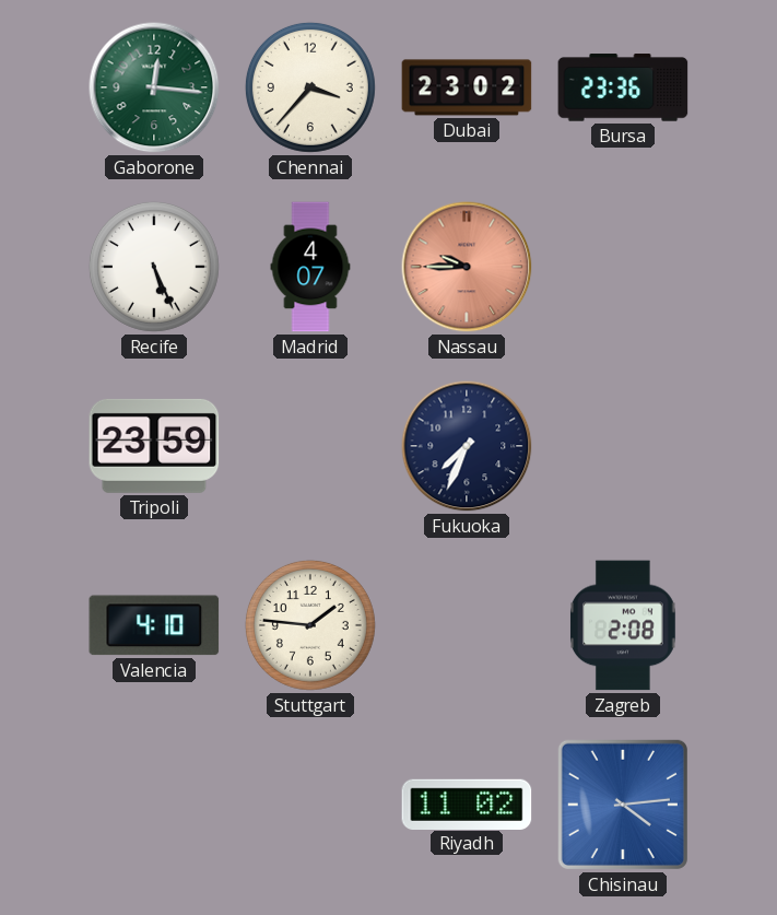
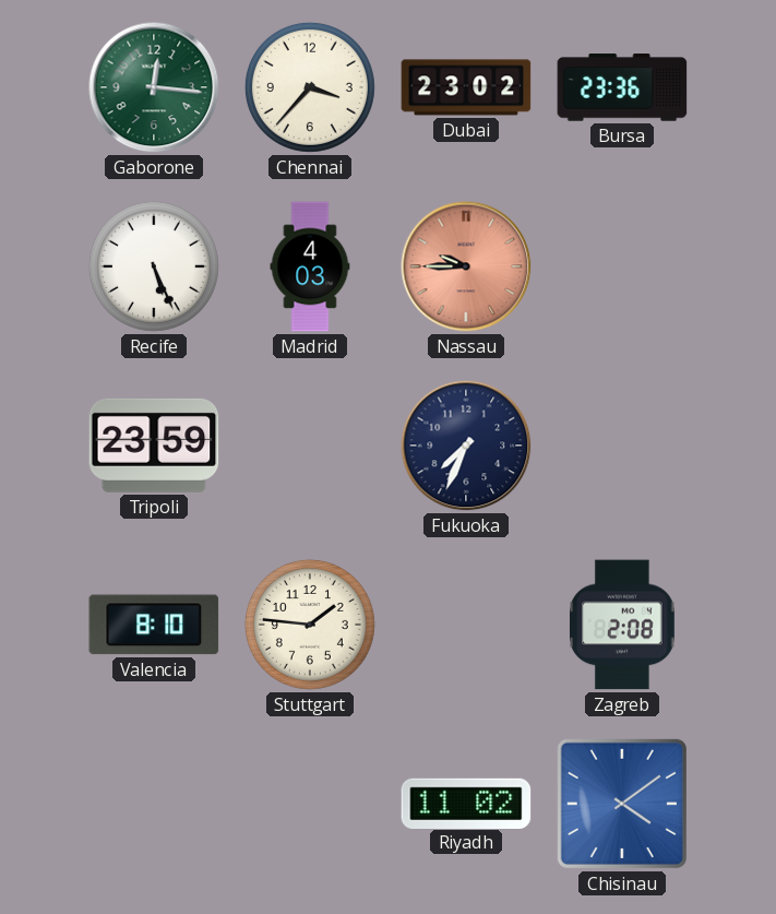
Madrid: 4:07 -> 4:03 (310, 266)
Valencia: 4:10 -> 8:10 (154, 625)
Chisinau: 4:14 -> 4:09 (622, 804)
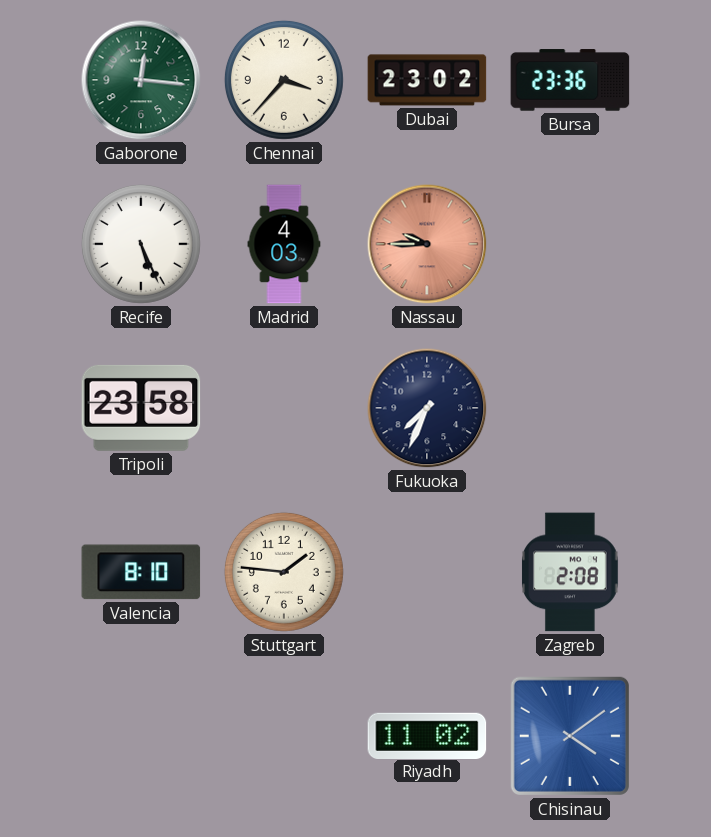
Tripoli: 23:59 -> 23:58 (141, 408)
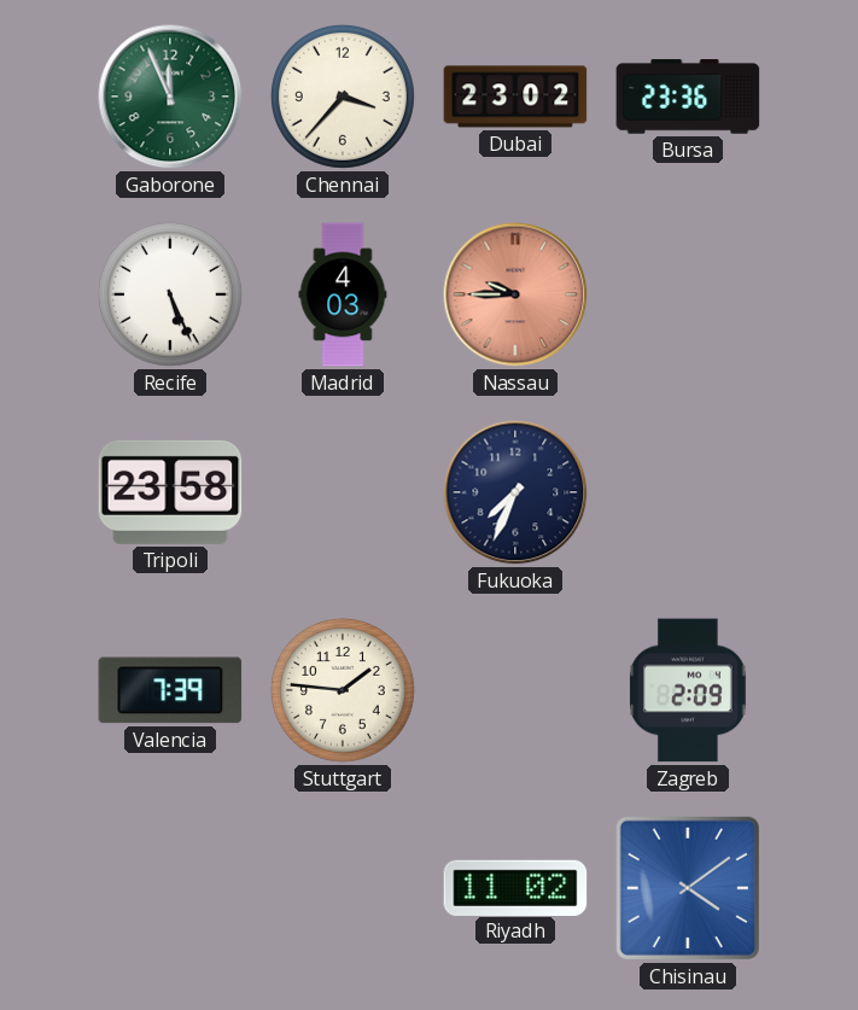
Gaborone: 12:16 -> 11:56 (170, 97)
Valencia: 8:10 -> 7:39 (170, 690)
Zagreb: 2:08 -> 2:09 (689, 690)
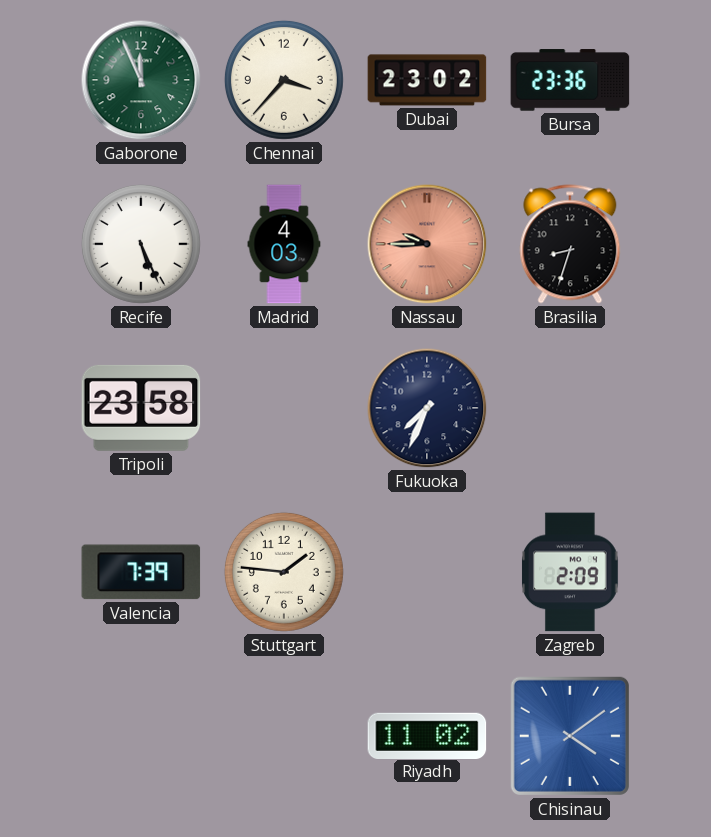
Brasilia: none -> 8:33 (570, 244)
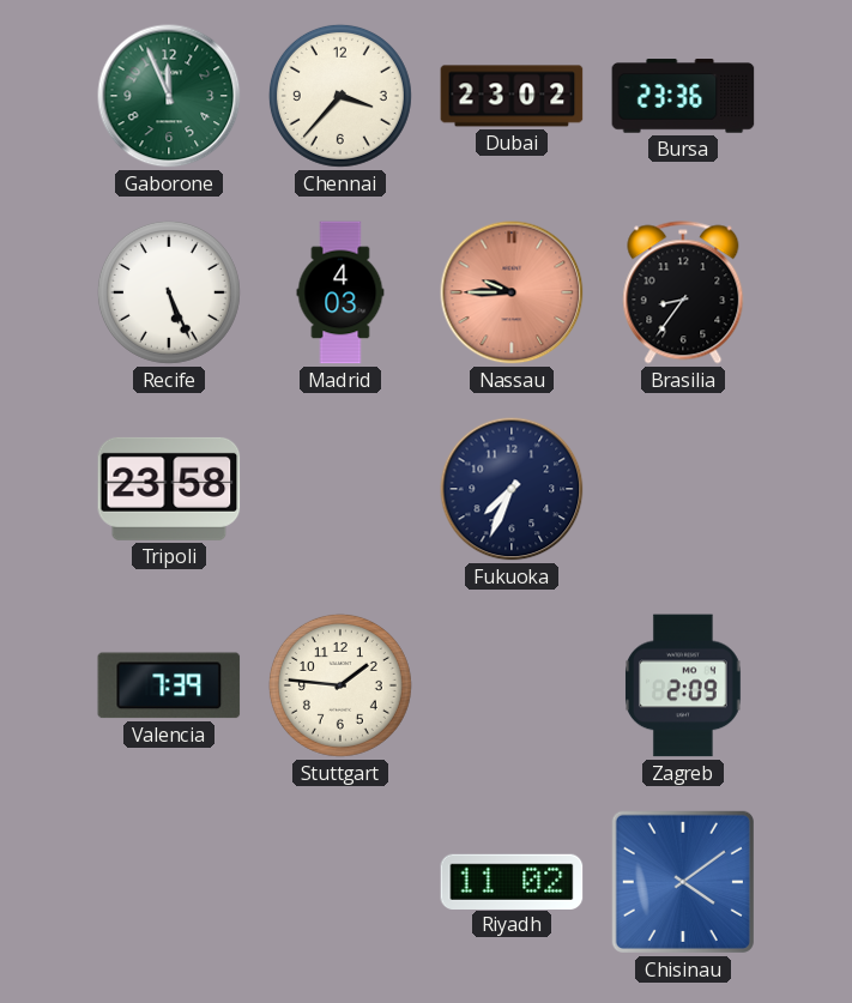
Brasilia: 8:33 -> 8:36 (683, 292)
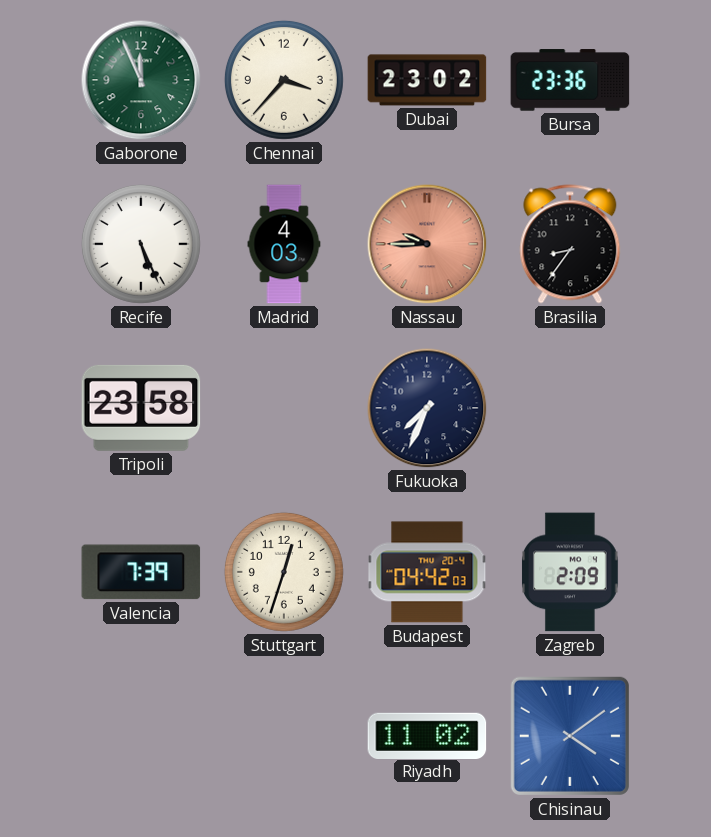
Stuttgart: 1:46 -> 12:33 (284, 572)
Budapest: none -> 04:42 (427, 572)
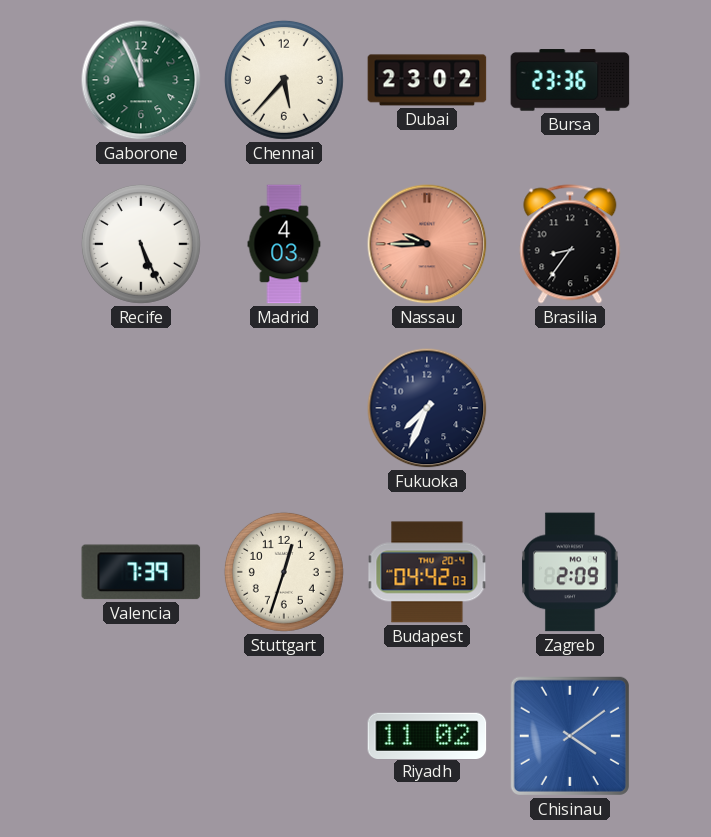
Chennai: 3:37 -> 5:37 (284, 80)
Tripoli: 23:58 -> none (141, 408)
